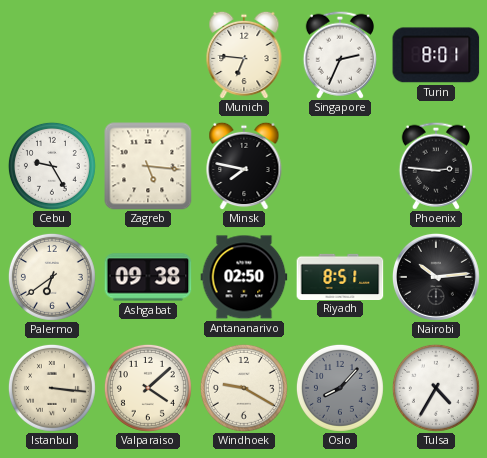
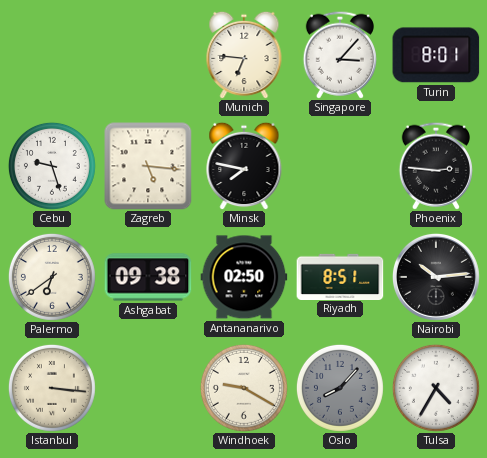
Singapore: 2:34 -> 3:07 (340, 55)
Cebu: 9:25 -> 9:27 (52, 166)
Valparaiso: 4:08 -> none (148, 388)
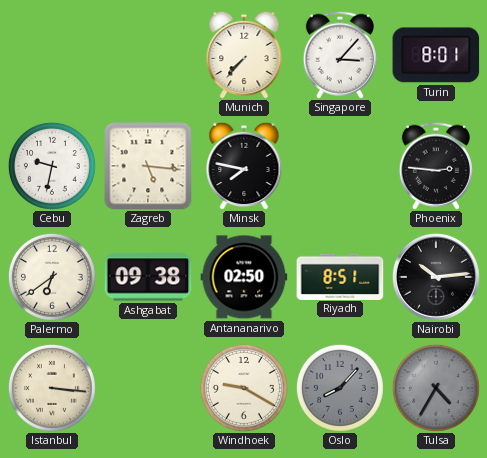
Munich: 6:46 -> 7:37 (244, 55)
Cebu: 9:27 -> 9:32 (52, 166)
Tulsa dial: white -> grey (436, 388)
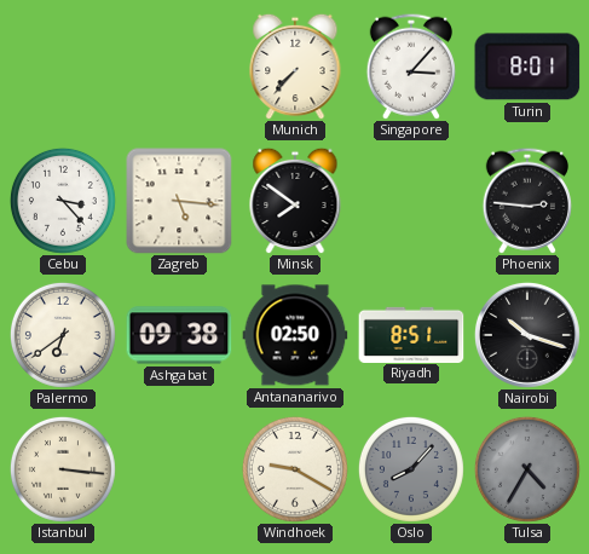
Cebu: 9:32 -> 3:23 (63, 201)
Minsk: 7:47 -> 7:51 (295, 201)
Nairobi: 10:14 -> 10:18 (527, 335)
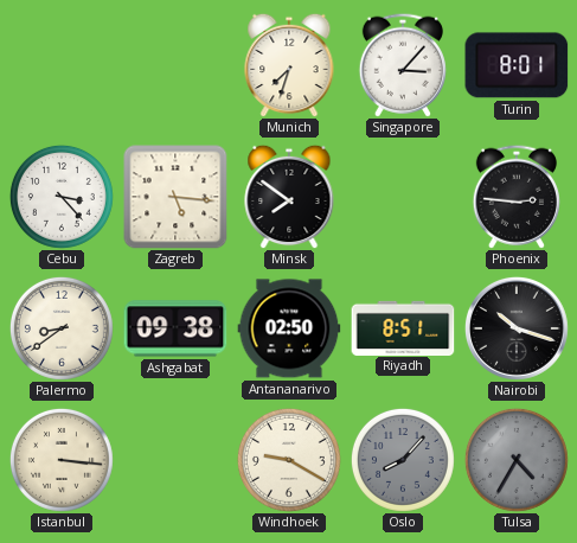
Munich: 7:37 -> 7:33 (289, 65)
Palermo: 6:39 -> 8:39 (62, 328)
